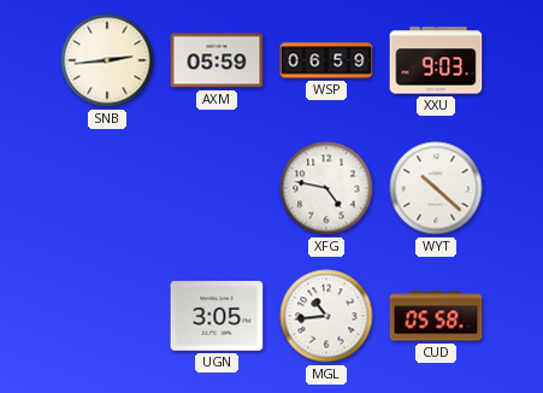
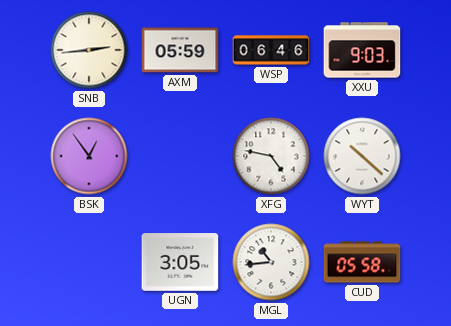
WSP: 06:59 -> 06:46 (271, 50)
BSK: none -> 12:54 (89, 156)
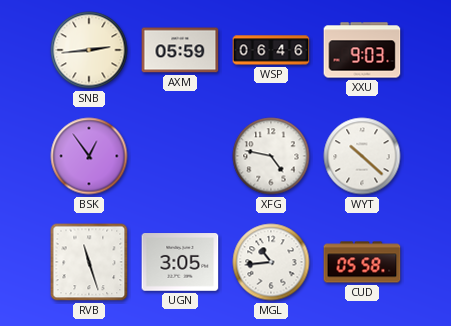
RVB: none -> 11:27 (89, 262)
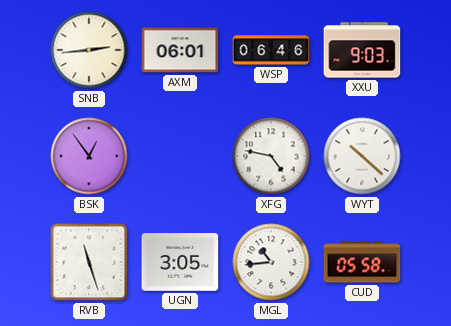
AXM: 05:59 -> 06:01 (180, 50)
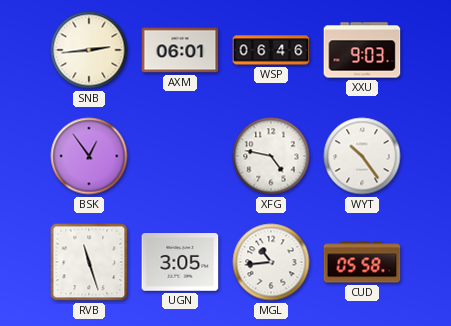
WYT: 10:22 -> 10:24 (362, 156)
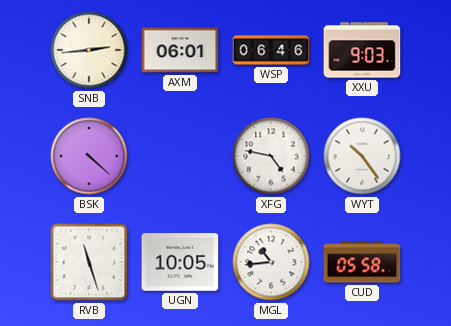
BSK: 12:54 -> 4:22 (89, 156)
UGN: 3:05 -> 10:05 (180, 262)
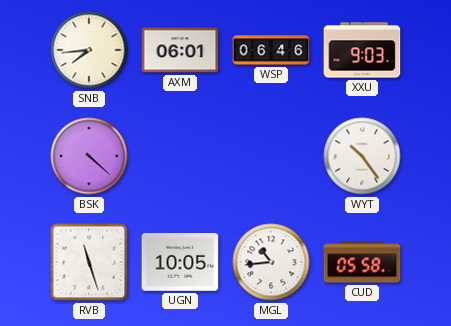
SNB: 2:44 -> 7:44 (89, 50)
XFG: 4:47 -> none (271, 156)
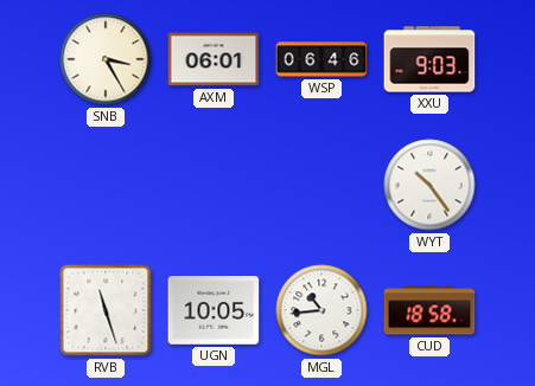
SNB: 7:44 -> 3:25 (106, 59)
BSK: 4:22 -> none (89, 156)
CUD: 05:58 -> 18:58 (429, 310)
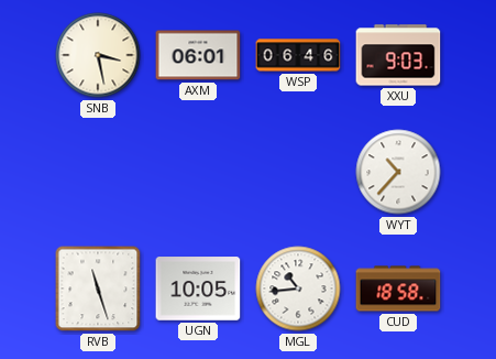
SNB: 3:25 -> 3:28 (98, 55)
WYT: 10:24 -> 10:37 (398, 172)
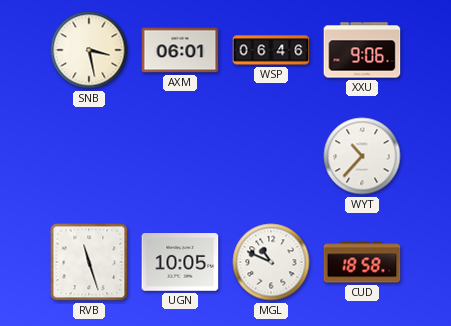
XXU: 9:03 -> 9:06 (362, 50)
MGL: 10:44 -> 10:49 (271, 262)
